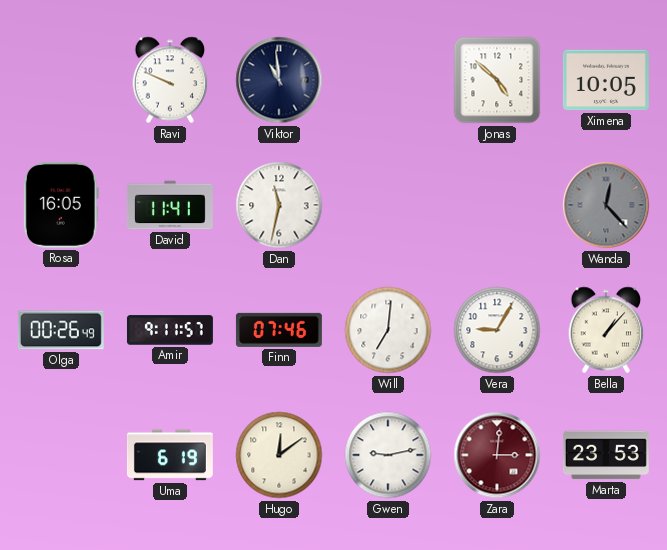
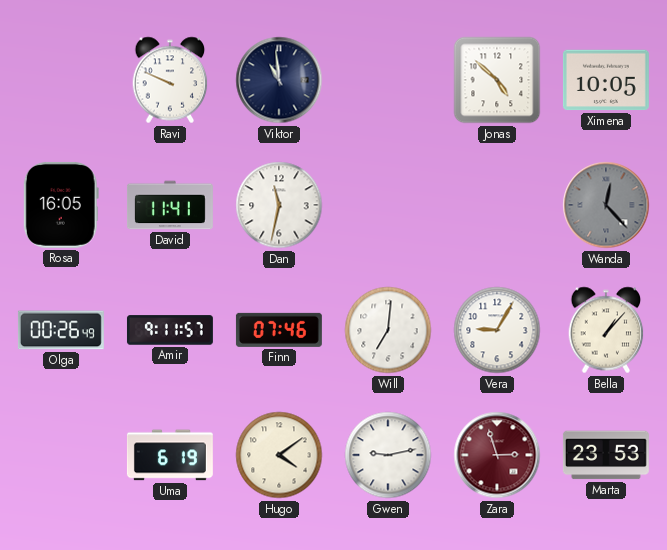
Hugo: 12:09 -> 4:09 (279, 455)
Zara: 3:01 -> 2:57 (497, 455)
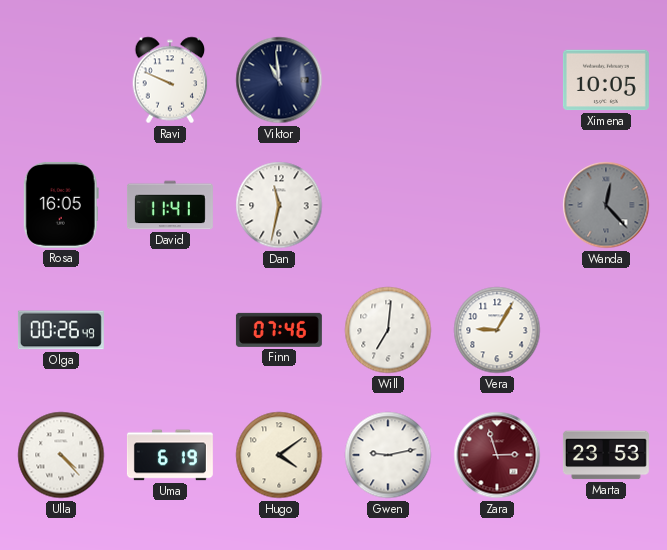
Jonas: 4:52 -> none (497, 80)
Amir: 9:11 -> none (170, 330)
Bella: 1:07 -> none (606, 330)
Ulla: none -> 4:23 (61, 455)
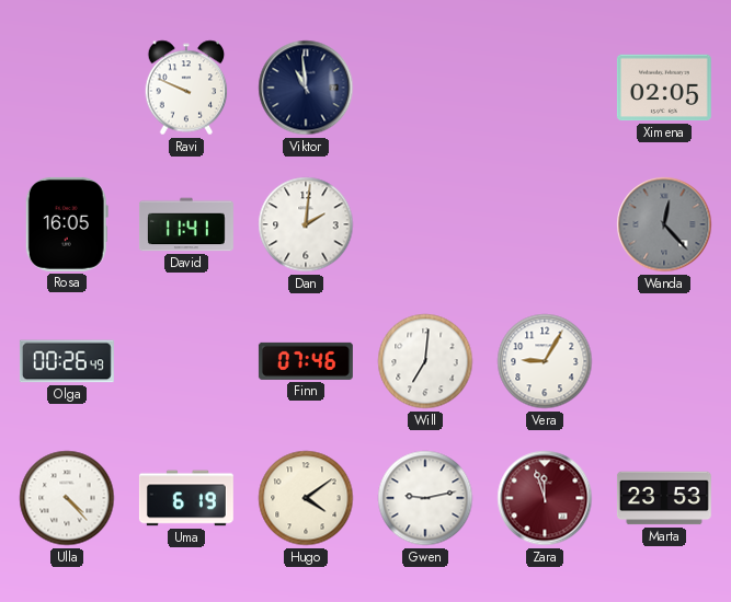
Ximena: 10:05 -> 02:05 (664, 88)
Dan: 11:32 -> 2:01 (306, 224)
Zara: 2:57 -> 11:57 (545, 498)
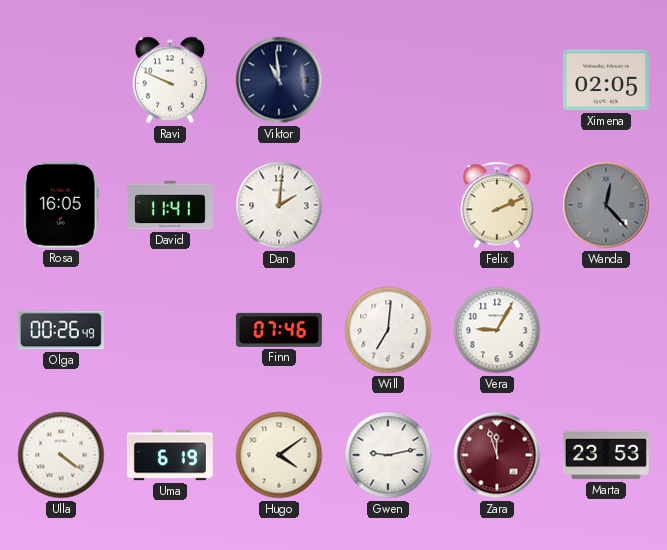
Felix: none -> 2:11 (497, 205)
Ulla: 4:23 -> 4:21 (61, 455)
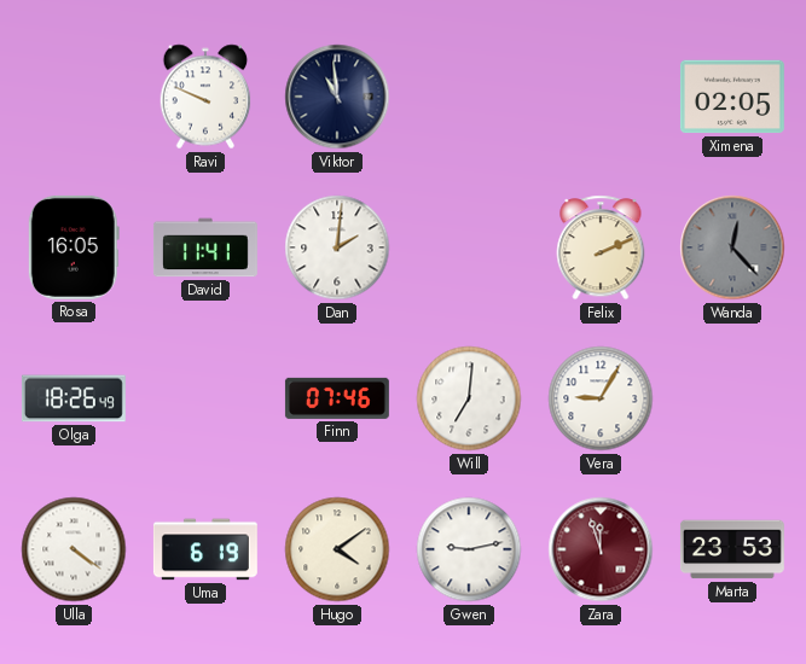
Olga: 00:26 -> 18:26 (74, 398)
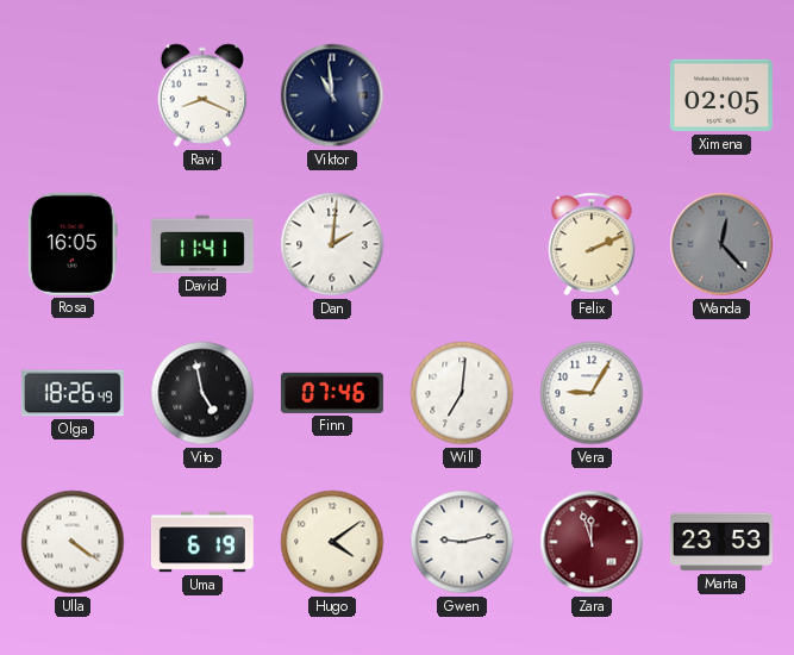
Ravi: 9:49 -> 8:19 (202, 95)
Vito: none -> 4:58 (202, 393)
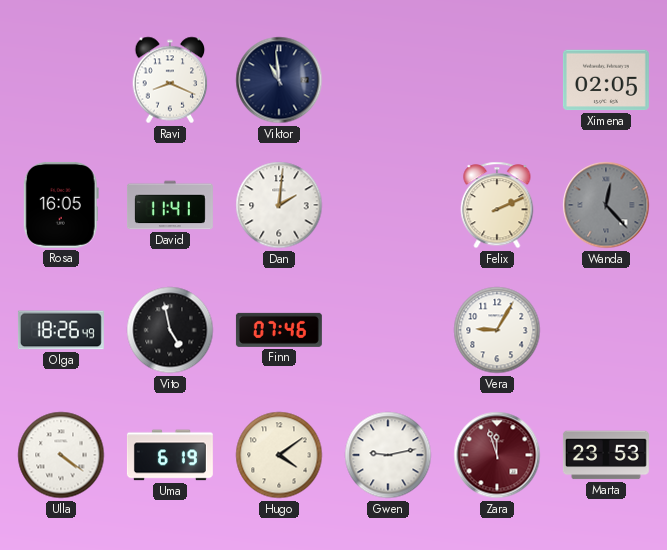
Will: 7:01 -> none (462, 393)
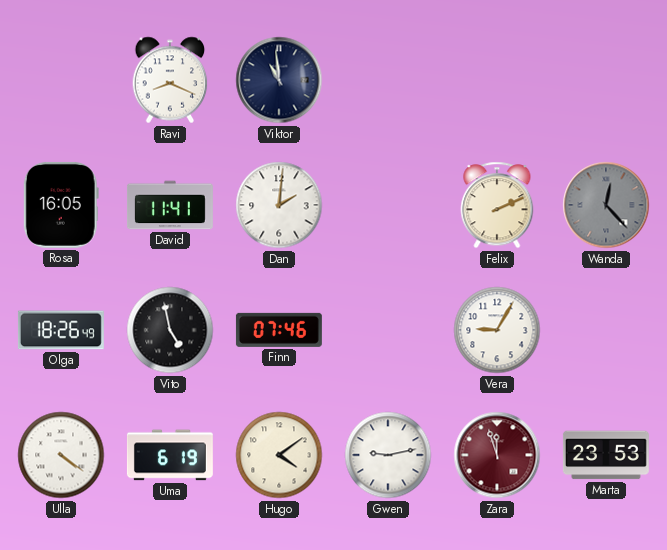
Ximena: 02:05 -> none (606, 80)
